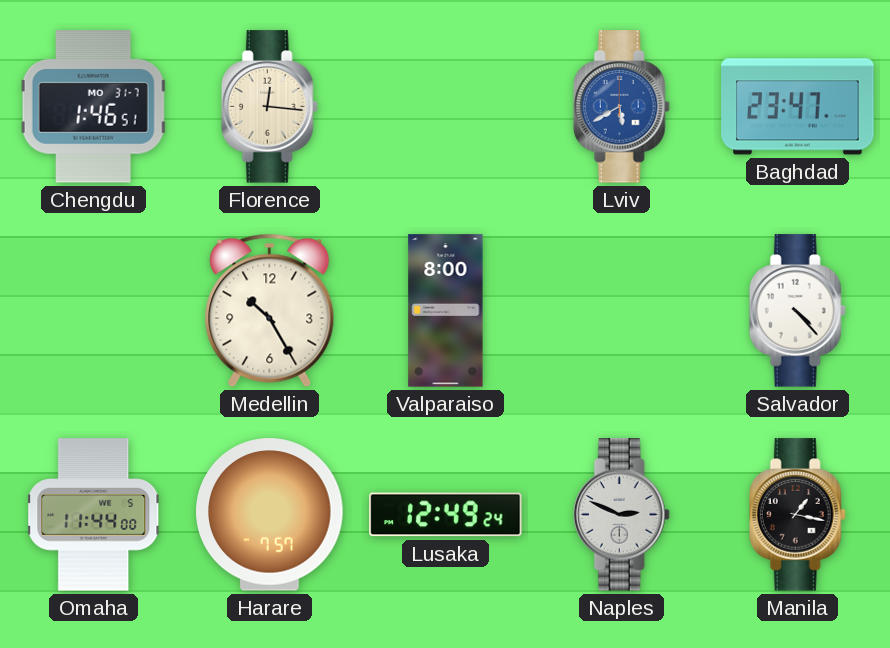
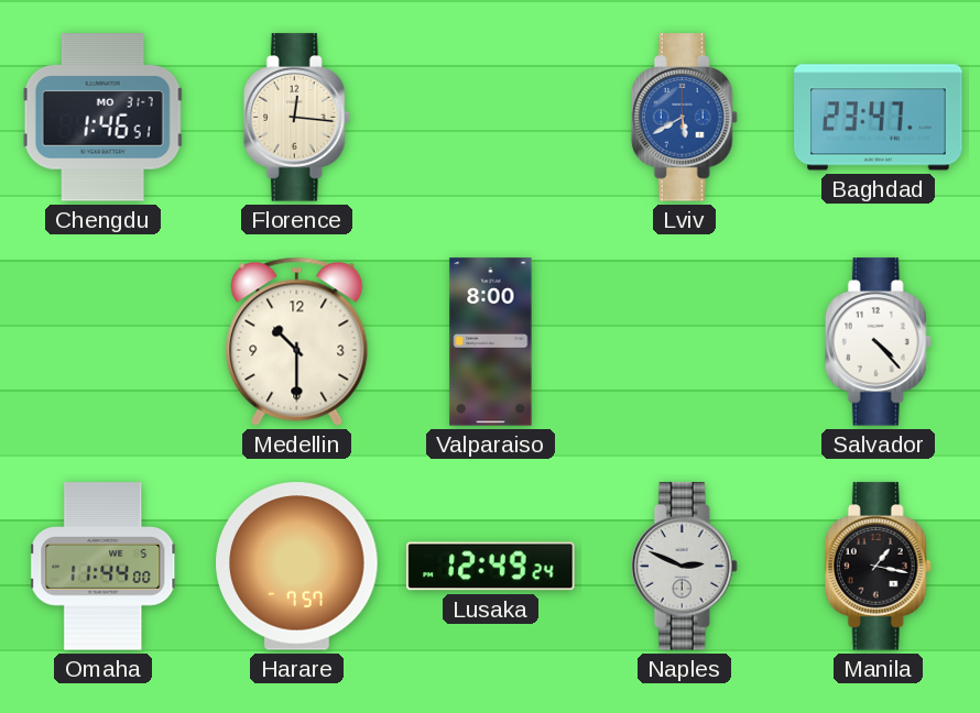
Medellin: 10:25 -> 10:30 (297, 341)
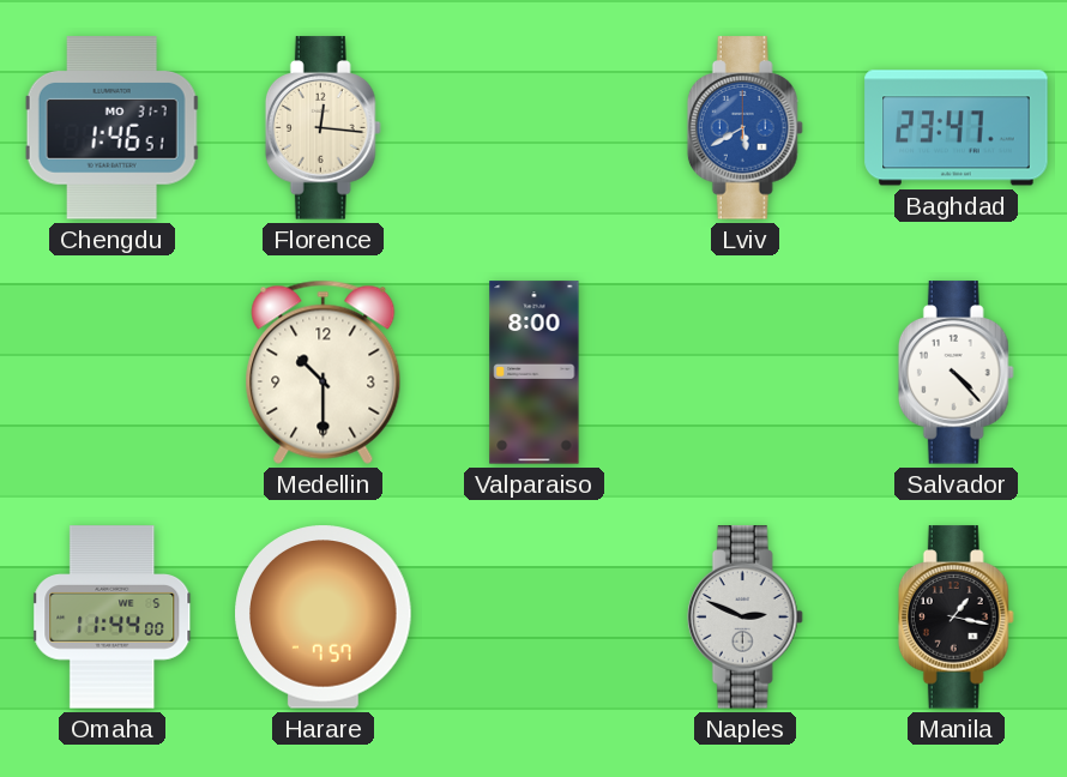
Lusaka: 12:49 -> none (491, 567)
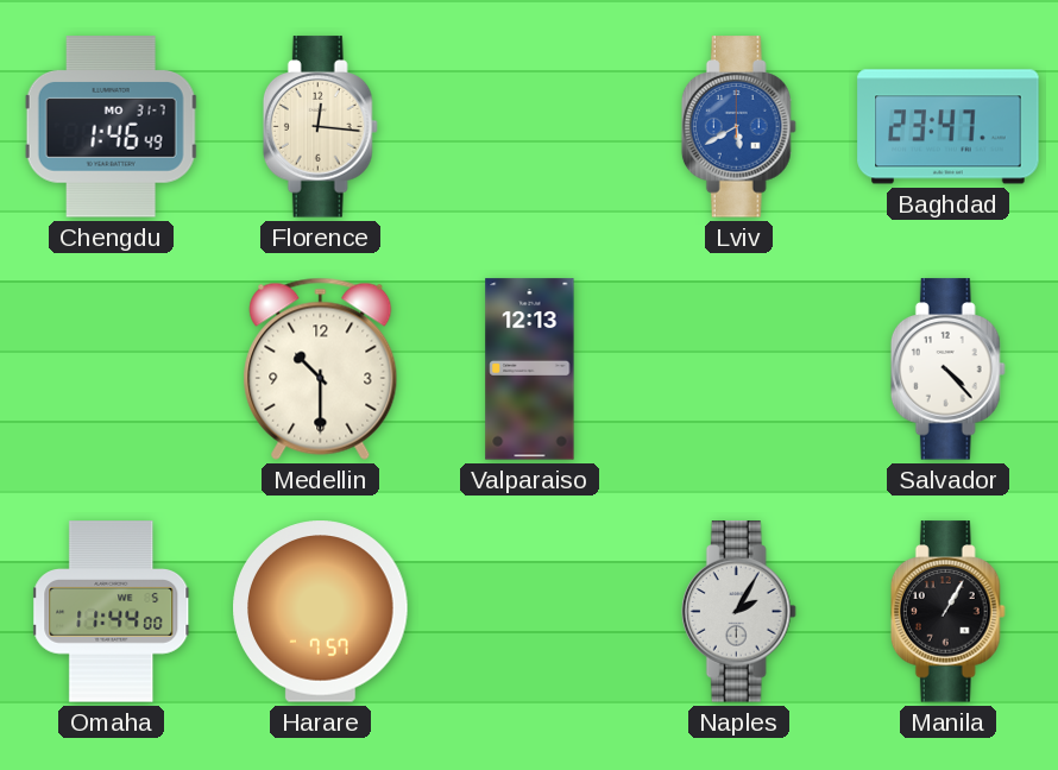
Chengdu: 1:46:51 -> 1:46:49 (112, 127)
Valparaiso: 8:00 -> 12:13 (530, 370)
Naples: 2:49 -> 2:05 (738, 612)
Manila: 1:17 -> 1:05 (947, 612)
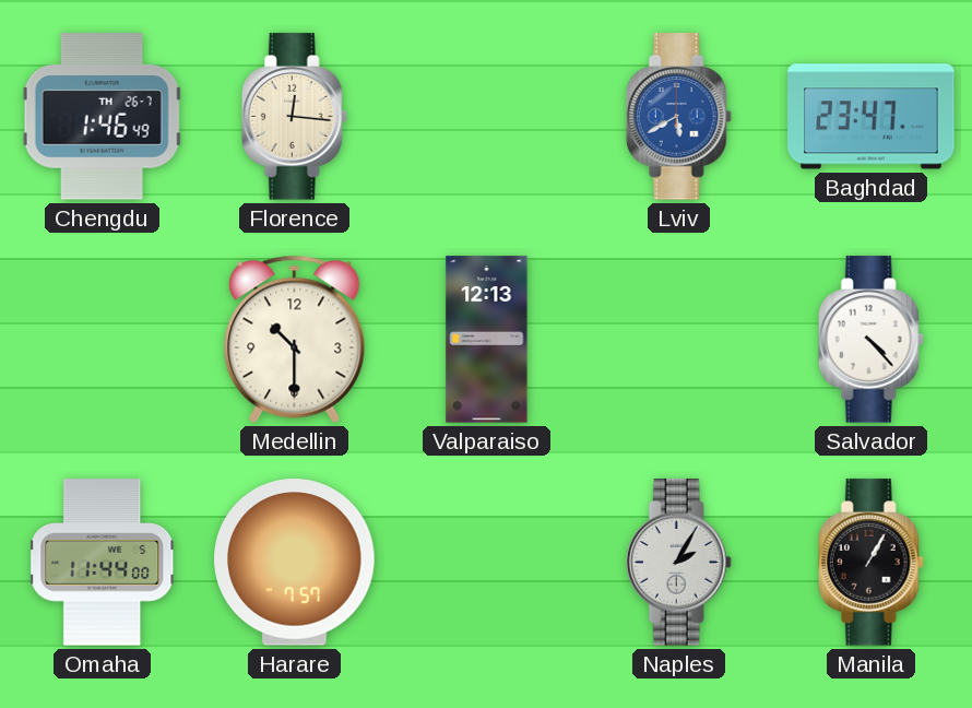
Chengdu date: MO 31-7 -> TH 26-7 (103, 117)
